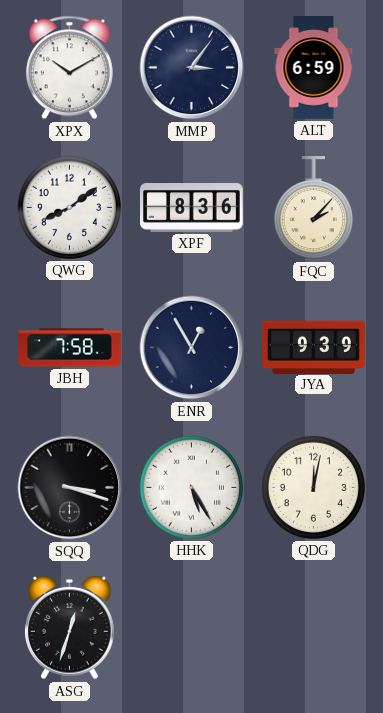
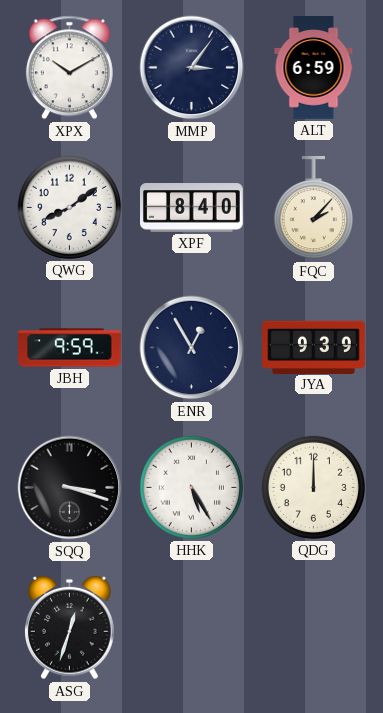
XPF: 8:36 -> 8:40 (192, 208)
JBH: 7:58 -> 9:59 (70, 348)
QDG: 12:02 -> 12:00 (313, 487)
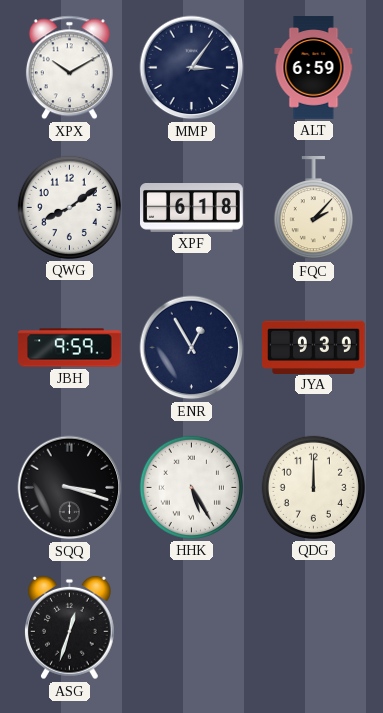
XPF: 8:40 -> 6:18 (192, 208)
